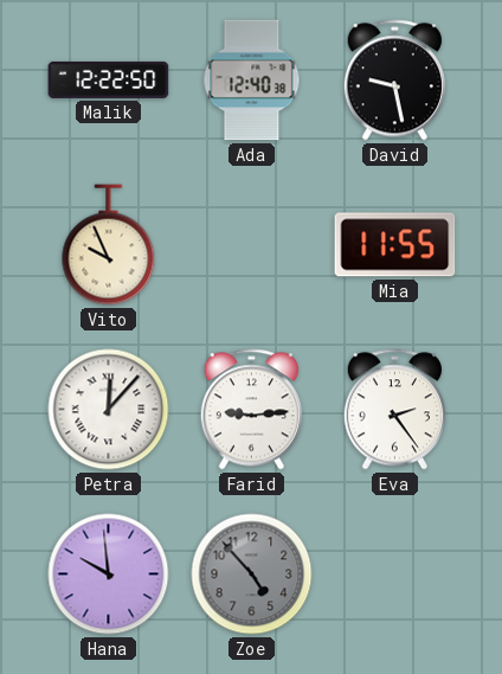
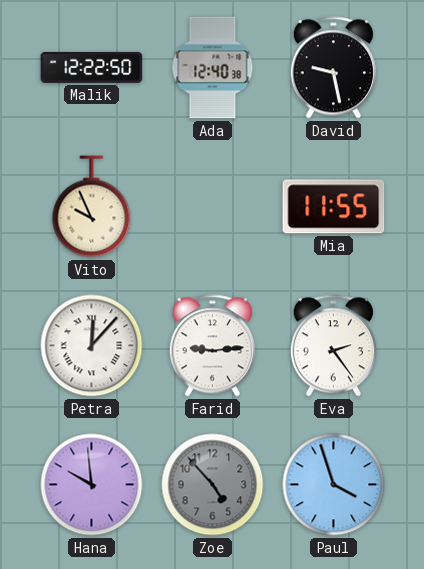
Paul: none -> 3:57 (334, 485)
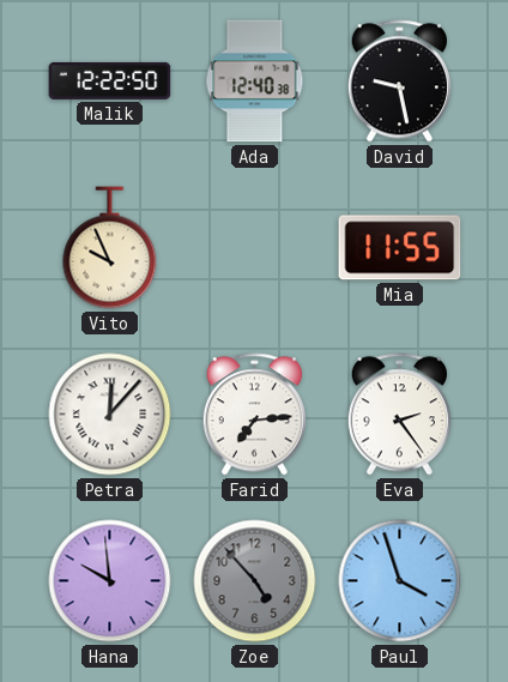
Farid: 9:14 -> 7:14 (254, 415)
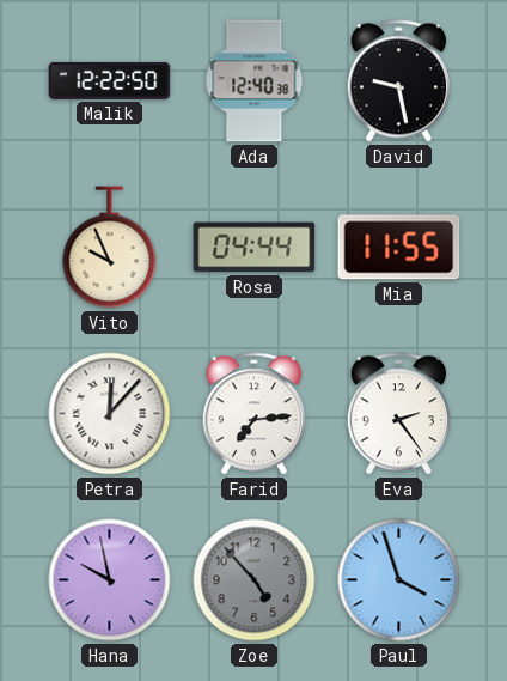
Rosa: none -> 04:44 (255, 248)
Hana: 9:59 -> 9:58 (110, 580)
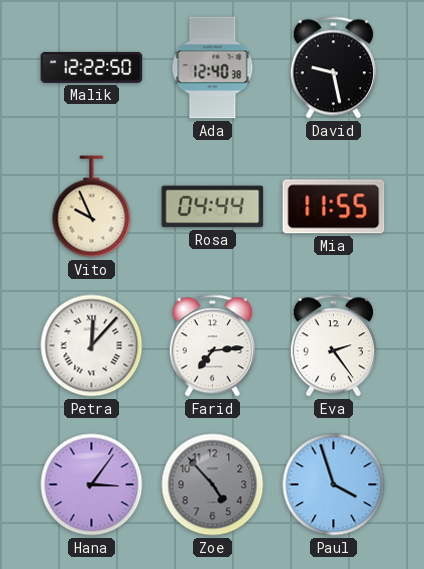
Hana: 9:58 -> 3:06 (92, 485)
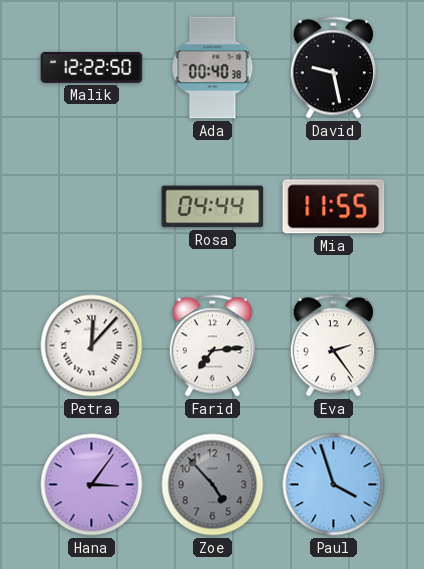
Ada: 12:40 -> 00:40 (213, 68)
Vito: 9:56 -> none (92, 207)
